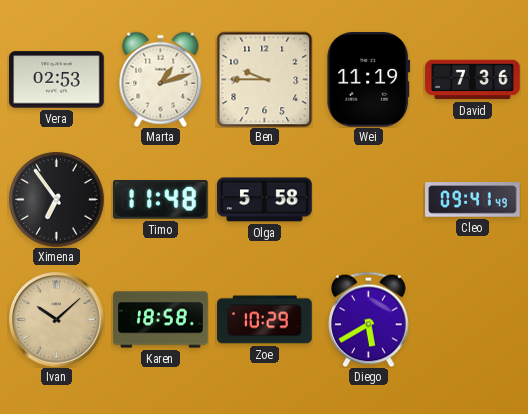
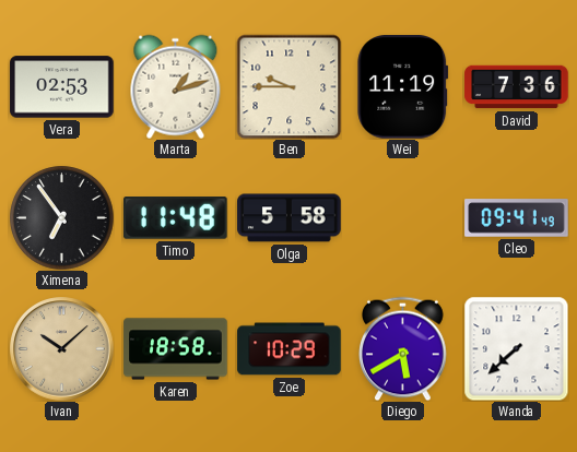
Wanda: none -> 7:38 (516, 348)
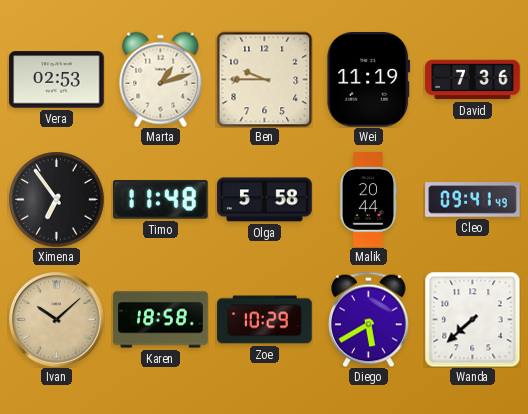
Malik: none -> 20:44 (368, 200)
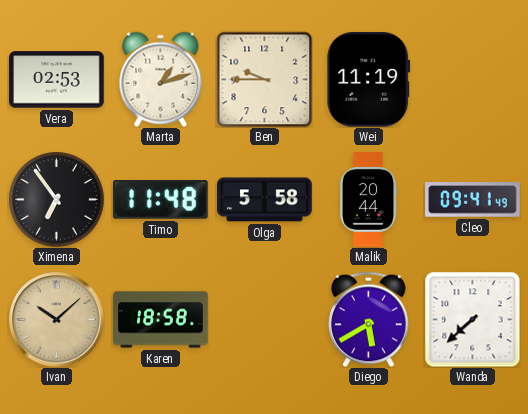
David: 7:36 -> none (473, 80)
Zoe: 10:29 -> none (265, 320)
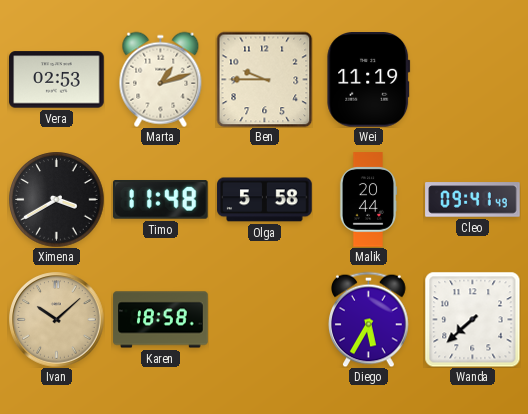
Ximena: 6:54 -> 3:40 (56, 199)
Diego: 5:40 -> 5:35 (369, 319)
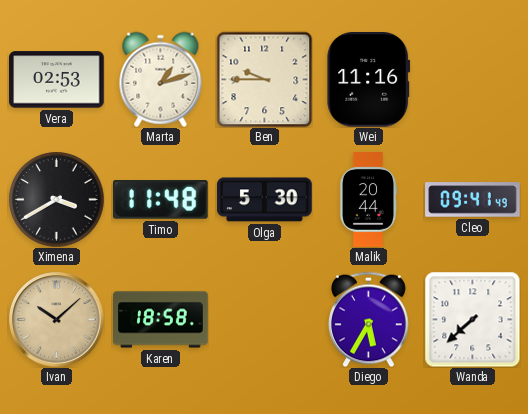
Wei: 11:19 -> 11:16 (369, 80)
Olga: 5:58 -> 5:30 (265, 200)
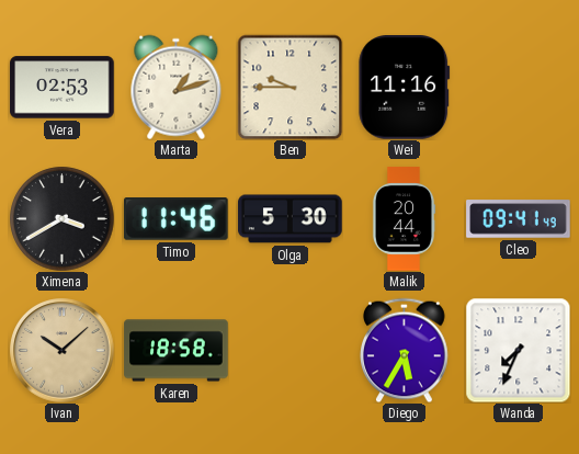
Timo: 11:48 -> 11:46 (175, 219)
Wanda: 7:38 -> 7:34 (518, 350)
